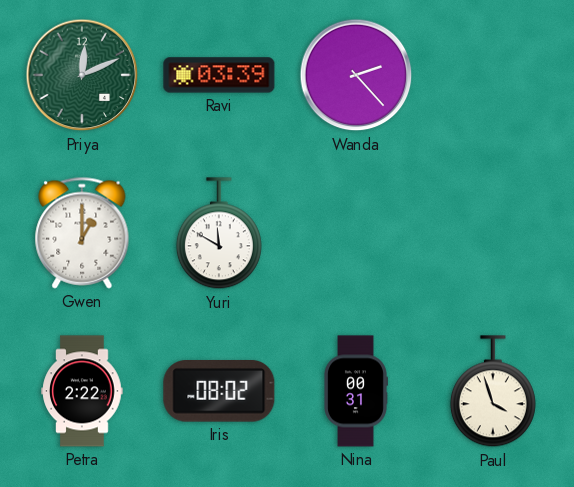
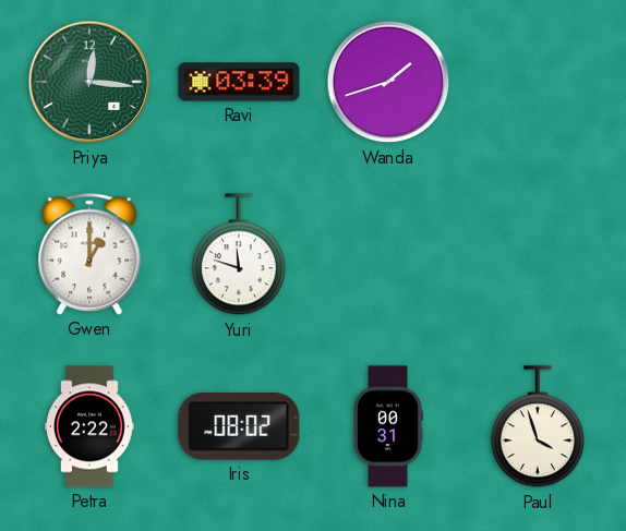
Priya: 12:11 -> 12:16 (89, 82)
Wanda: 2:23 -> 1:42 (388, 82)
Yuri: 11:50 -> 11:48 (239, 255)
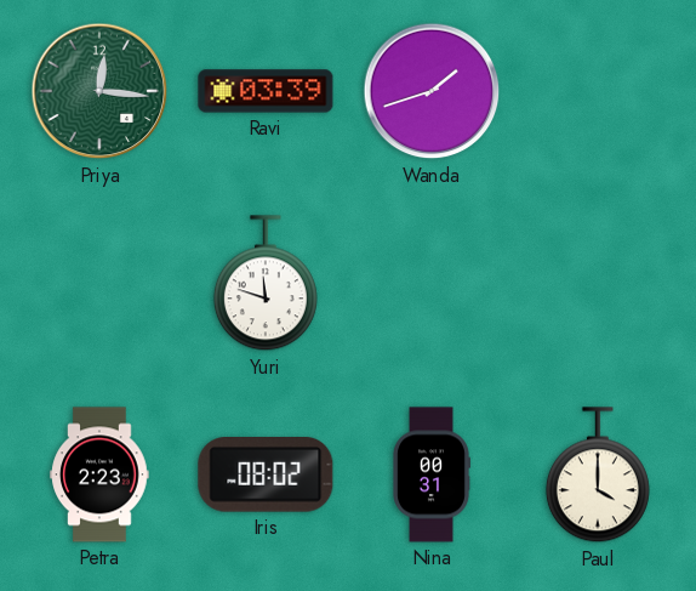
Gwen: 1:00 -> none (89, 254)
Petra: 2:22 -> 2:23 (99, 474)
Paul: 3:57 -> 4:00 (598, 476)
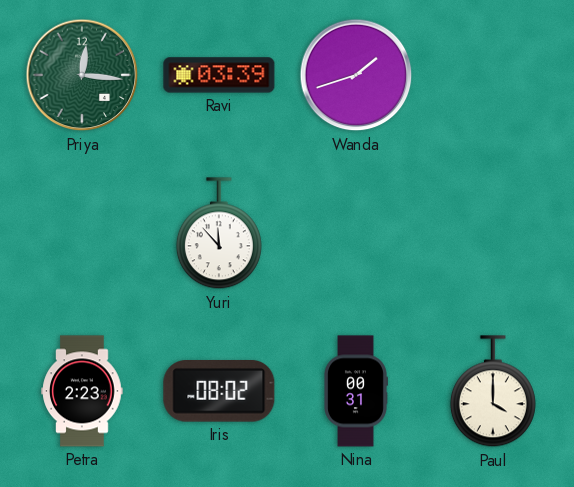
Yuri: 11:48 -> 11:53 (219, 234)
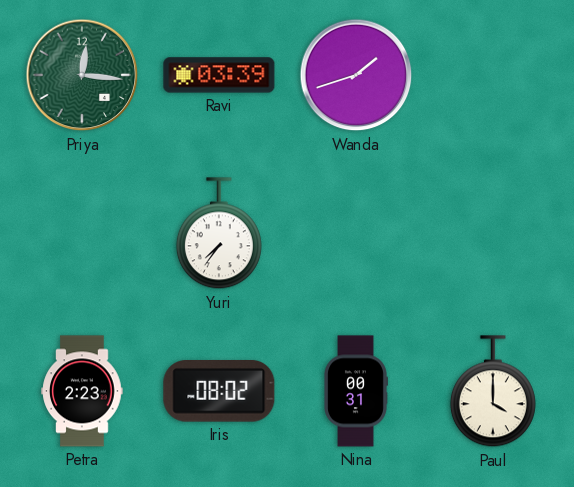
Yuri: 11:53 -> 7:36 (219, 234)
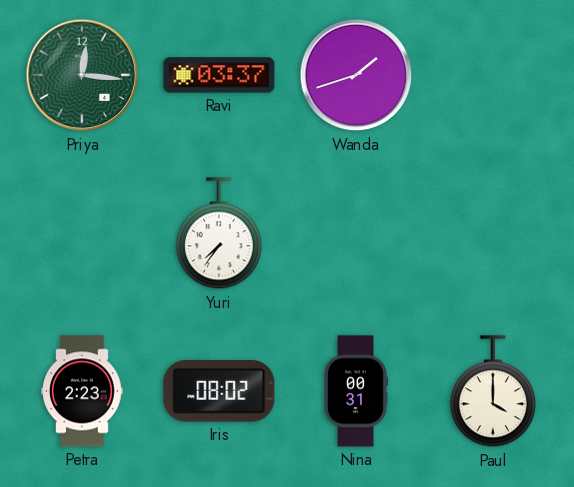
Ravi: 03:39 -> 03:37 (219, 75)
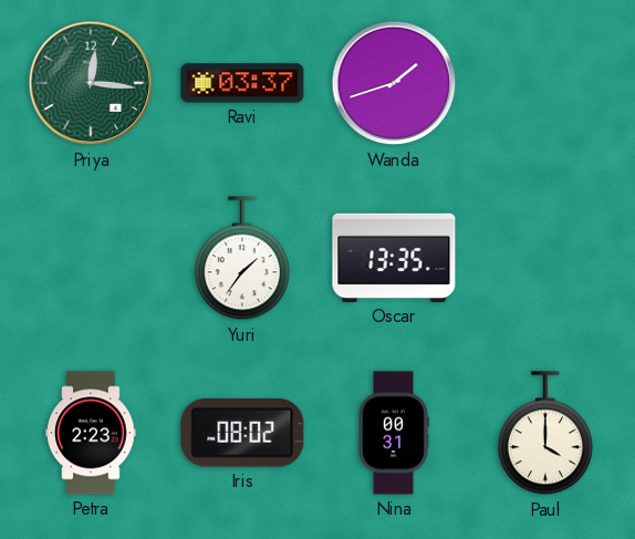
Yuri: 7:36 -> 1:36 (242, 259)
Oscar: none -> 13:35 (394, 258)
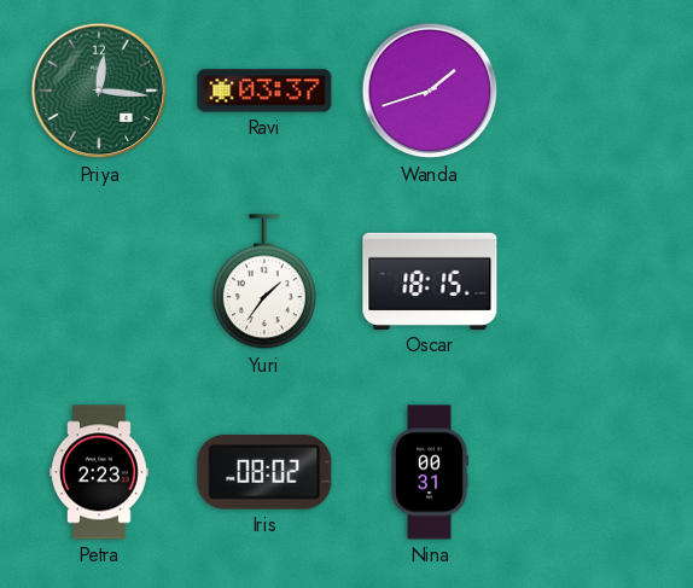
Oscar: 13:35 -> 18:15 (430, 281)
Paul: 4:00 -> none (545, 434)
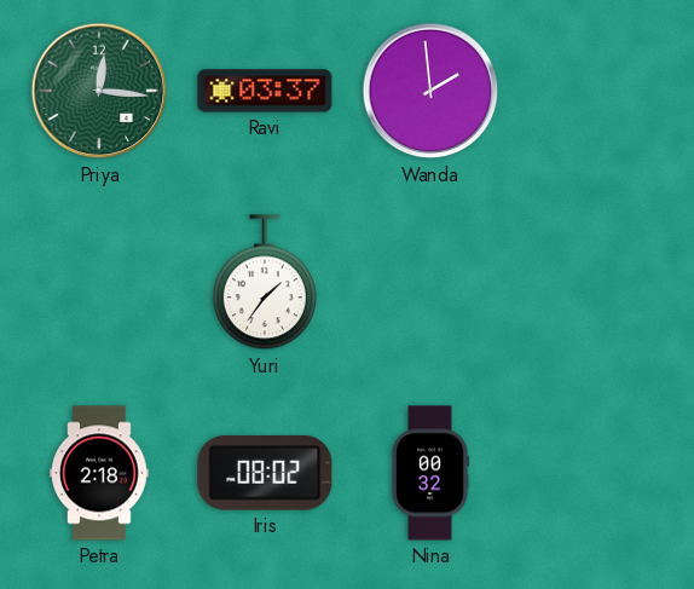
Wanda: 1:42 -> 1:59 (430, 91)
Oscar: 18:15 -> none (430, 281)
Petra: 2:23 -> 2:18 (99, 473)
Nina: 00:31 -> 00:32 (430, 473)
